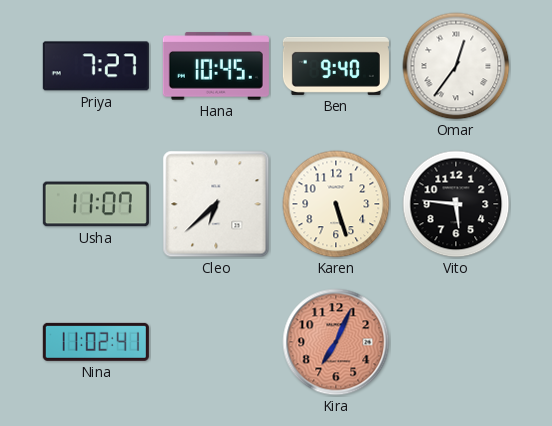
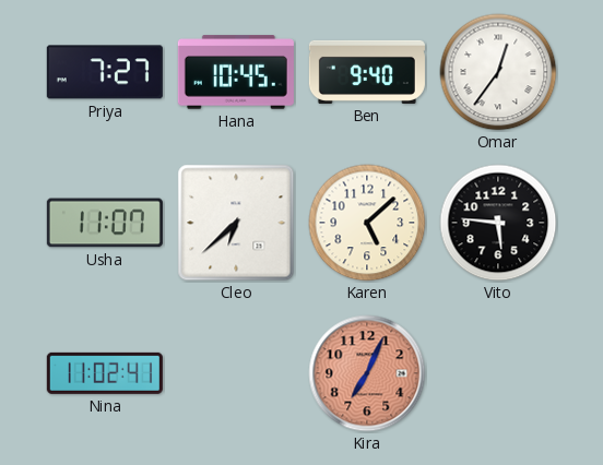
Karen: 5:27 -> 5:08 (367, 223)
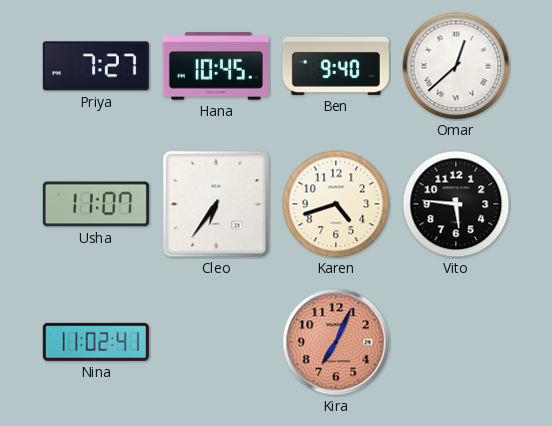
Omar: 12:36 -> 12:38 (456, 66)
Cleo: 6:38 -> 6:36 (216, 204)
Karen: 5:08 -> 4:42 (336, 204)
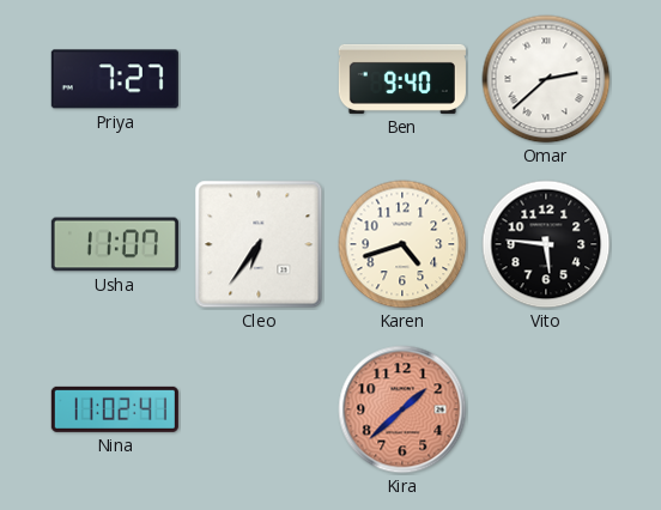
Hana: 10:45 -> none (216, 66)
Omar: 12:38 -> 2:38 (546, 79)
Kira: 7:04 -> 1:38 (402, 409)
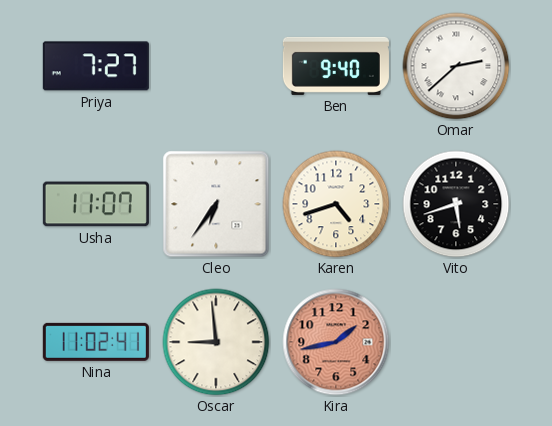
Vito: 5:46 -> 5:42 (456, 204)
Oscar: none -> 8:59 (216, 342)
Kira: 1:38 -> 1:43 (336, 342)
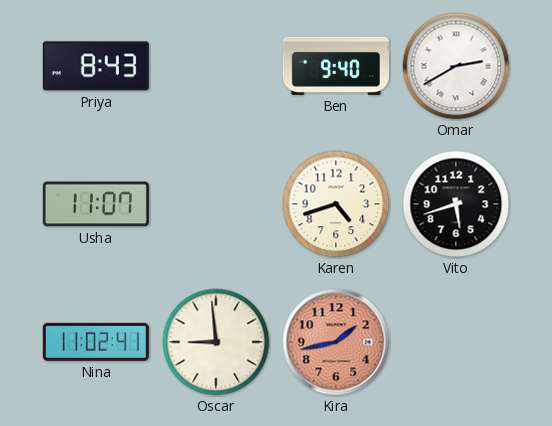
Priya: 7:27 -> 8:43 (96, 66)
Omar: 2:38 -> 2:40 (456, 66)
Cleo: 6:36 -> none (216, 204)
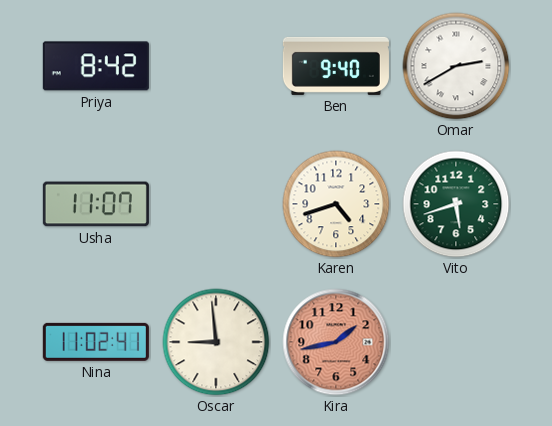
Priya: 8:43 -> 8:42 (96, 66)
Vito dial: black -> green (456, 204)
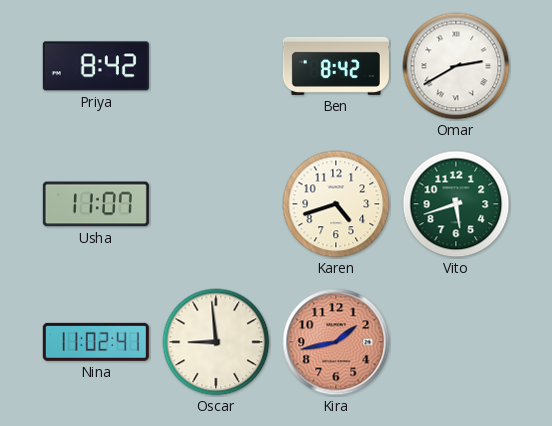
Ben: 9:40 -> 8:42 (336, 66)
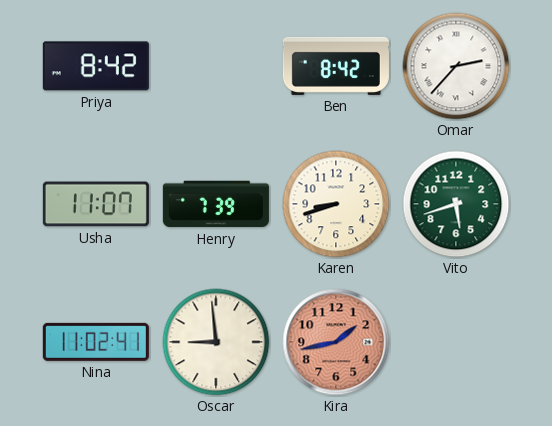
Omar: 2:40 -> 2:37 (456, 66)
Henry: none -> 7:39 (216, 204)
Karen: 4:42 -> 8:42 (336, 204)
